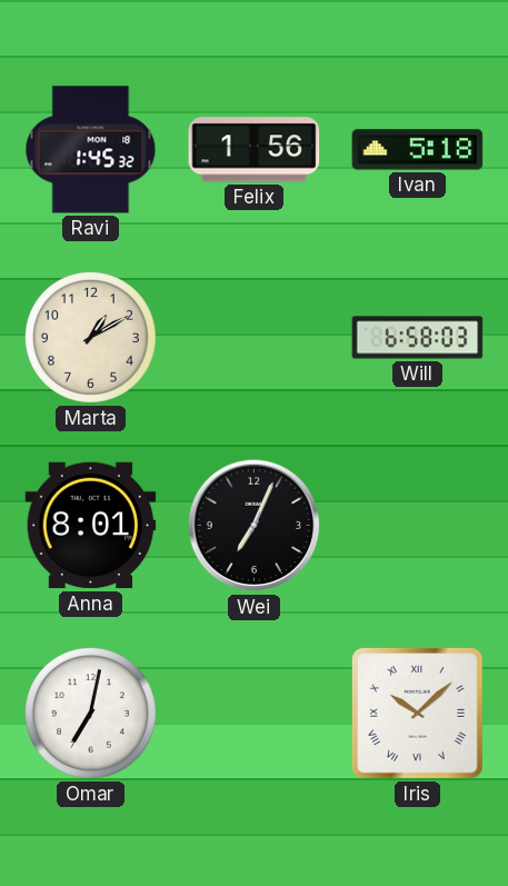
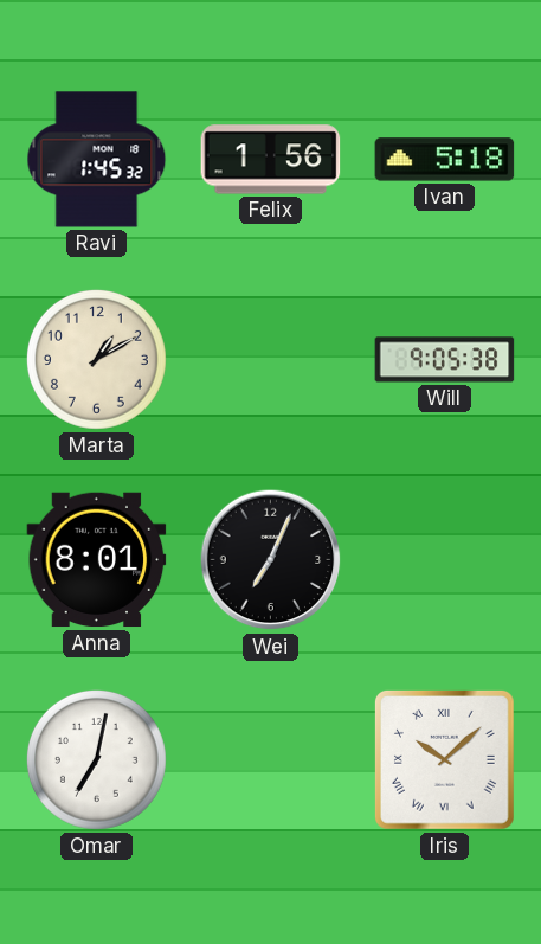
Will: 6:58 -> 9:05 (445, 360)
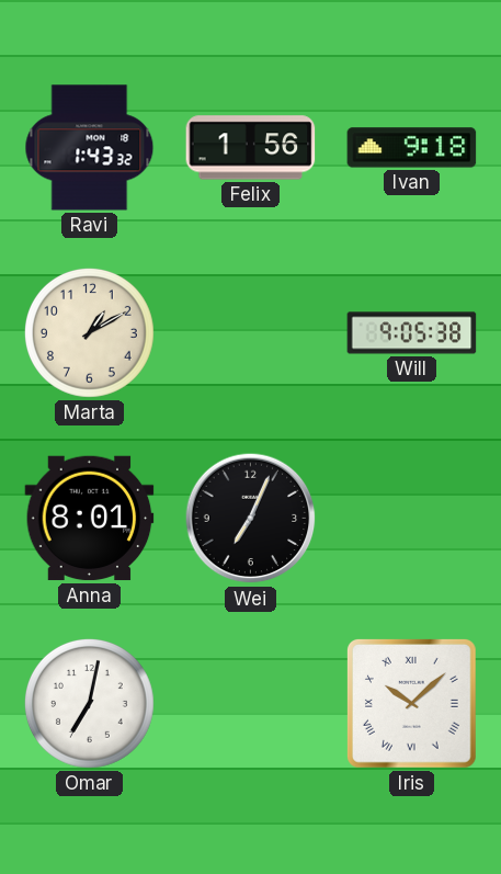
Ravi: 1:45 -> 1:43 (90, 148)
Ivan: 5:18 -> 9:18 (412, 148)
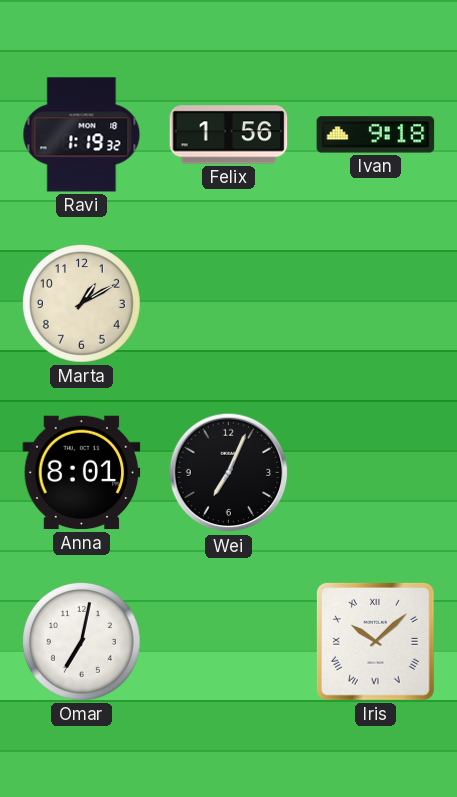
Ravi: 1:43 -> 1:19 (82, 135)
Will: 9:05 -> none (412, 333)
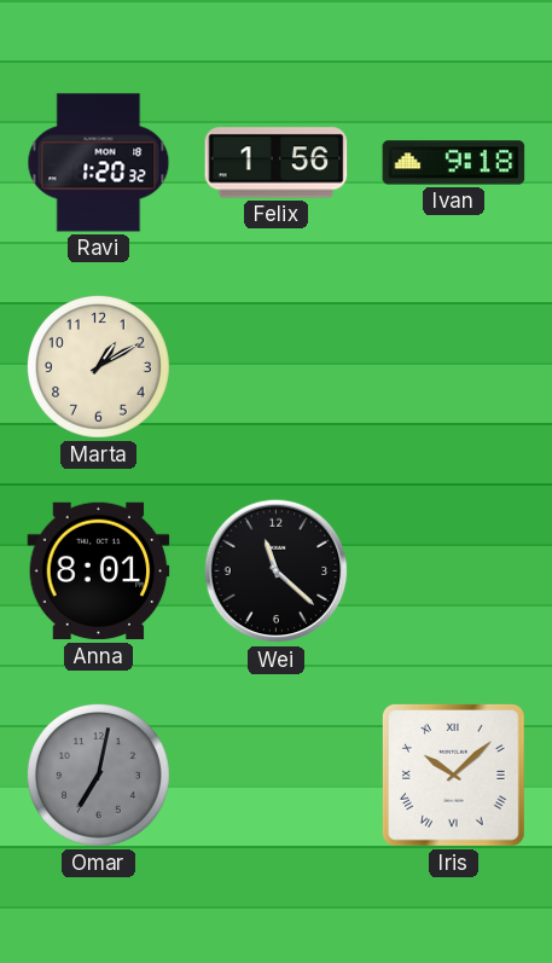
Ravi: 1:19 -> 1:20 (99, 163)
Wei: 7:04 -> 11:22 (277, 572)
Omar dial: white -> grey (98, 775)
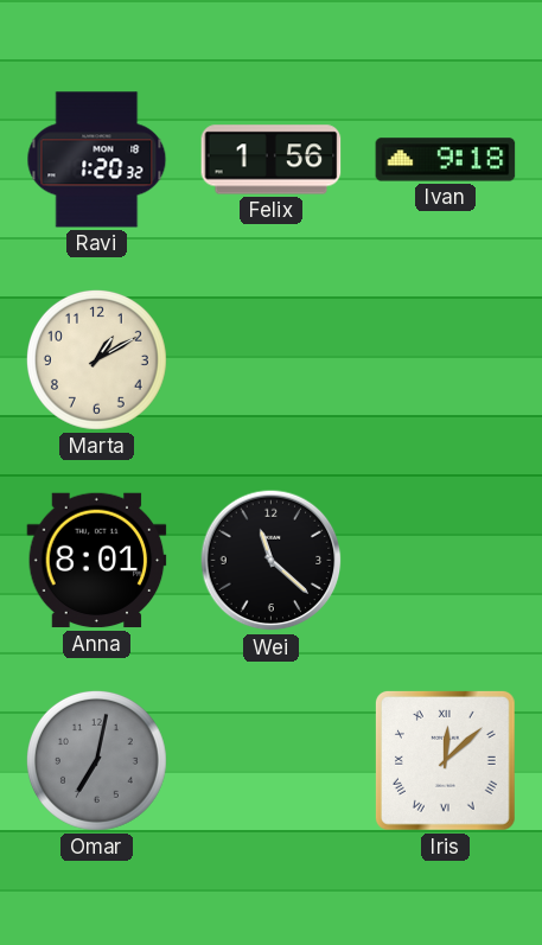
Iris: 10:08 -> 12:08 (446, 761)
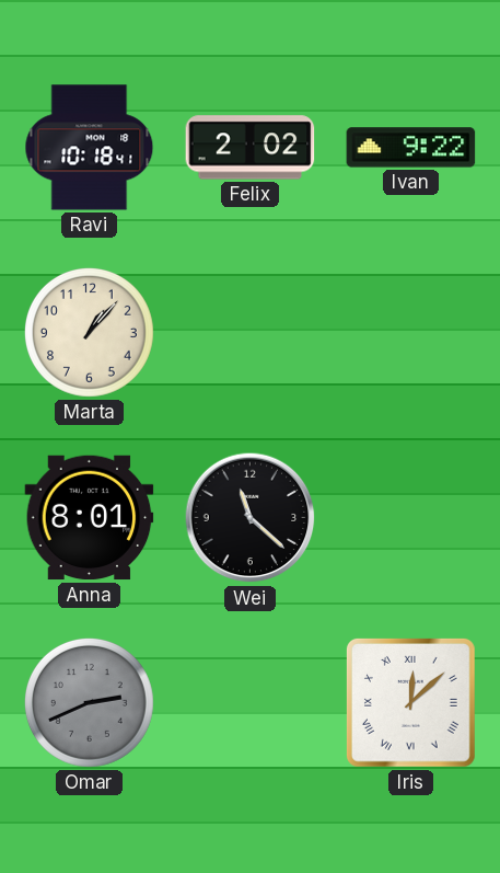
Ravi: 1:20 -> 10:18 (90, 148)
Felix: 1:56 -> 2:02 (251, 148)
Ivan: 9:18 -> 9:22 (411, 148)
Marta: 1:10 -> 1:07 (89, 332)
Omar: 7:02 -> 2:41 (89, 702)
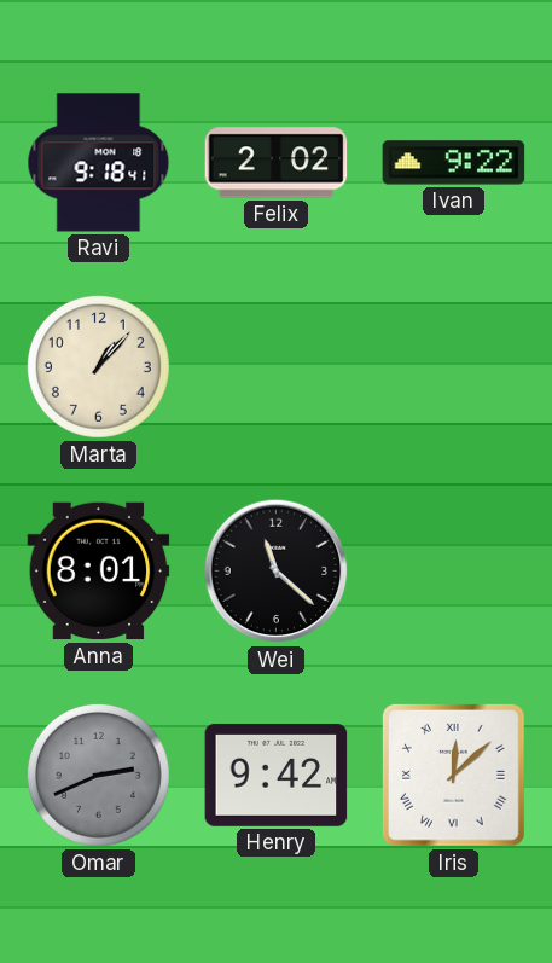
Ravi: 10:18 -> 9:18 (99, 163)
Henry: none -> 9:42 (277, 775)
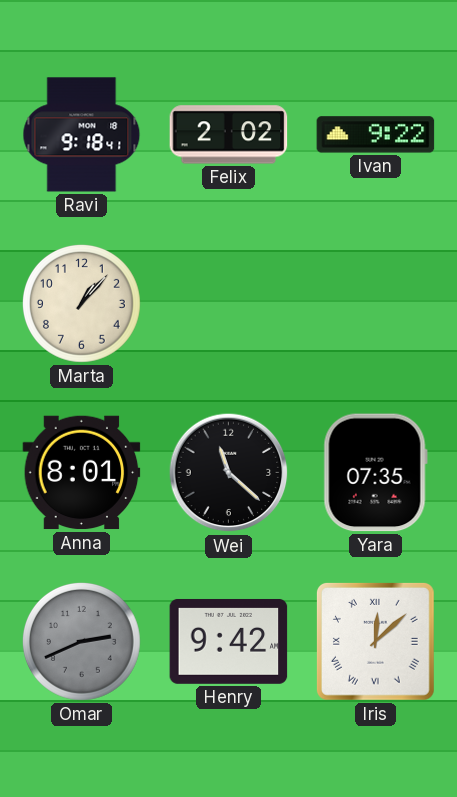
Yara: none -> 07:35 (375, 473)
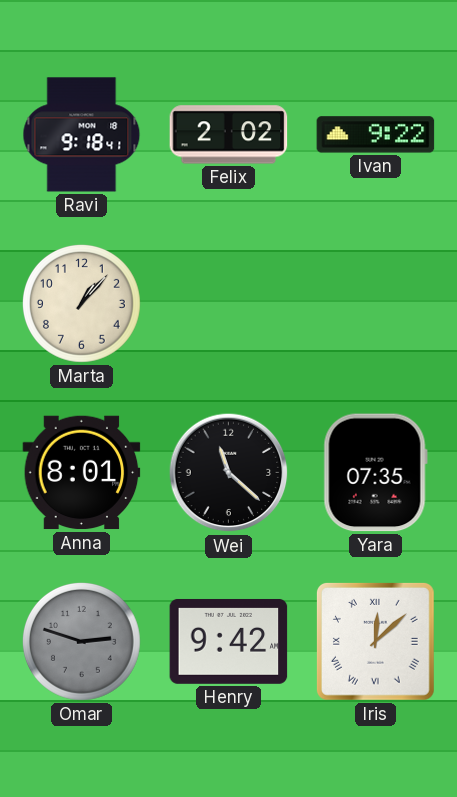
Omar: 2:41 -> 2:48 (81, 641)
